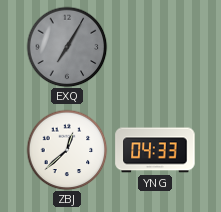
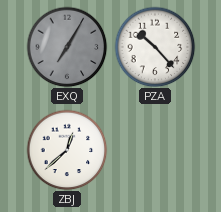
PZA: none -> 10:23 (155, 47)
YNG: 04:33 -> none (155, 150)
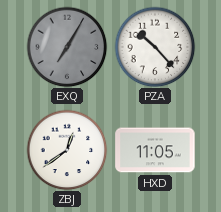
ZBJ: 12:38 -> 12:39 (67, 150)
HXD: none -> 11:05 (155, 150)
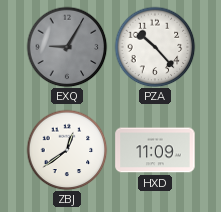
EXQ: 7:05 -> 9:05 (67, 47)
HXD: 11:05 -> 11:09 (155, 150)
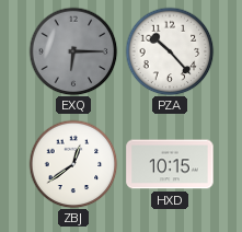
EXQ: 9:05 -> 6:15 (73, 51)
HXD: 11:09 -> 10:15 (170, 164)
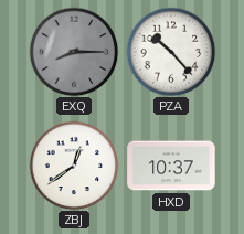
EXQ: 6:15 -> 8:15 (74, 52)
HXD: 10:15 -> 10:37 (171, 166)
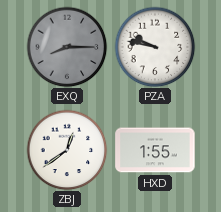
PZA: 10:23 -> 9:47 (155, 47)
HXD: 10:37 -> 1:55 (155, 150)
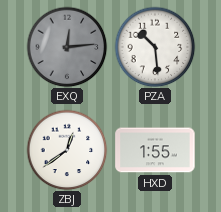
EXQ: 8:15 -> 12:14 (67, 47)
PZA: 9:47 -> 10:29 (155, 47)
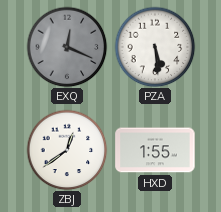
EXQ: 12:14 -> 12:19 (67, 47)
PZA: 10:29 -> 5:29 (155, 47)
